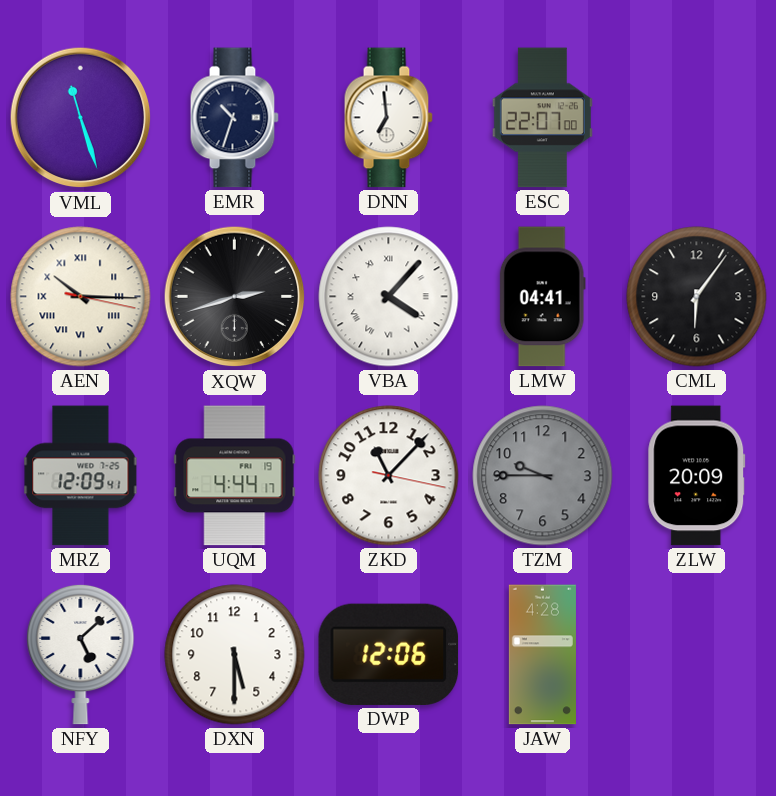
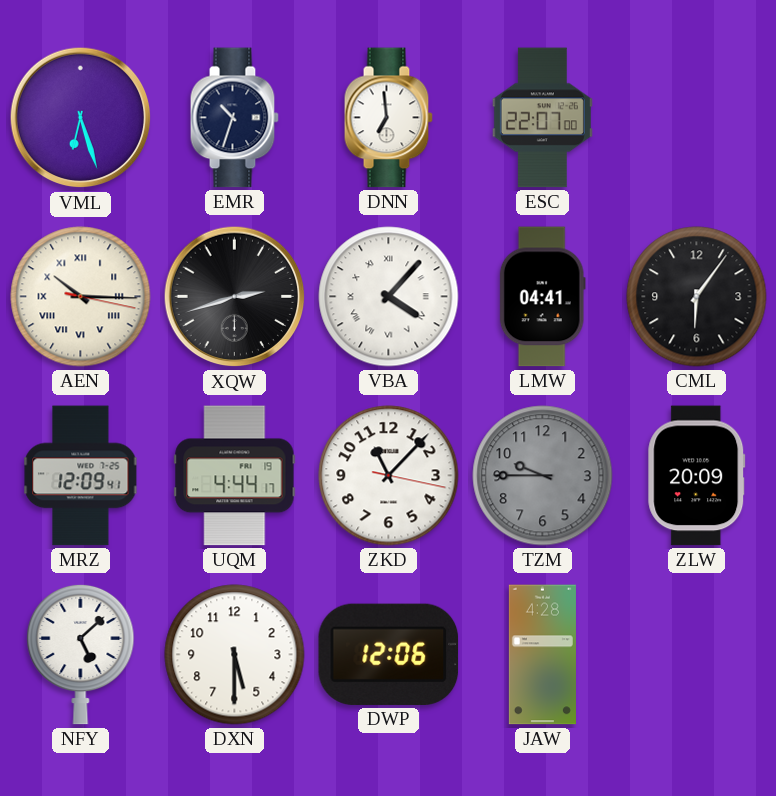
VML: 11:27 -> 6:27 (81, 118)
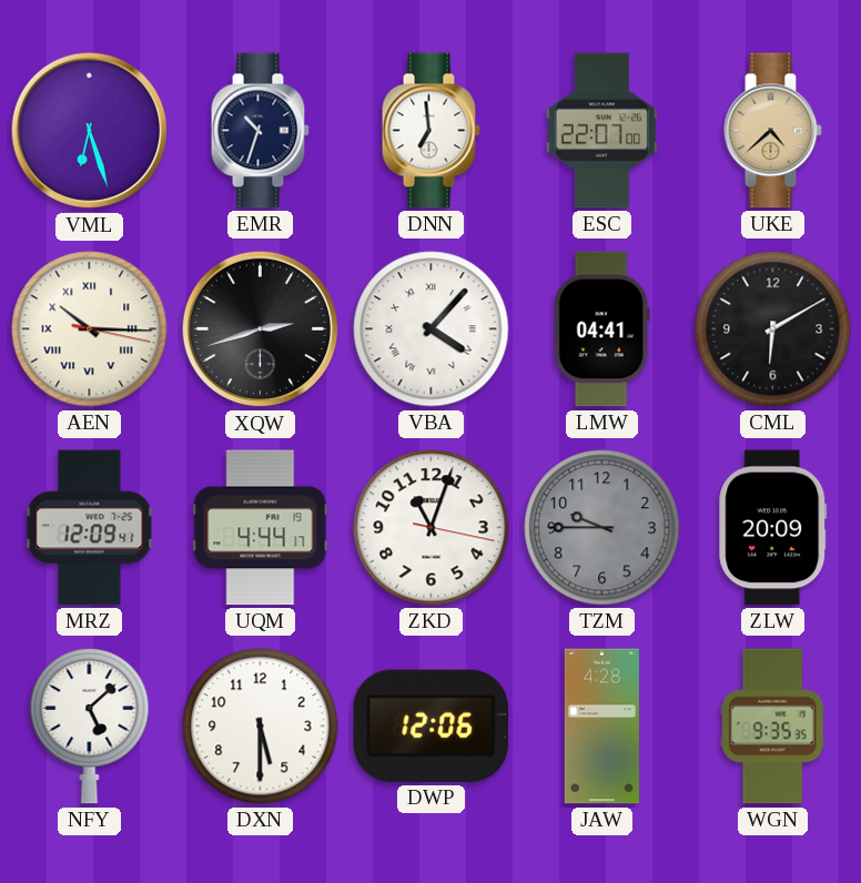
UKE: none -> 4:38 (772, 131)
CML: 6:06 -> 6:10 (773, 329)
ZKD: 11:07 -> 11:03 (432, 528)
WGN: none -> 9:35 (772, 727)
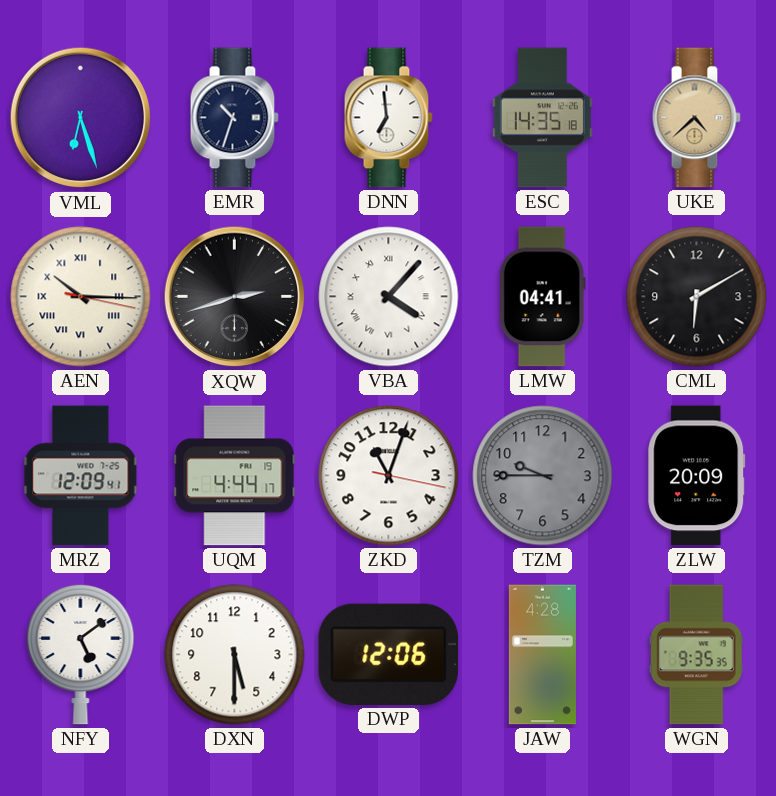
ESC: 22:07 -> 14:35 (542, 118)
NFY: 5:08 -> 5:09 (81, 654)
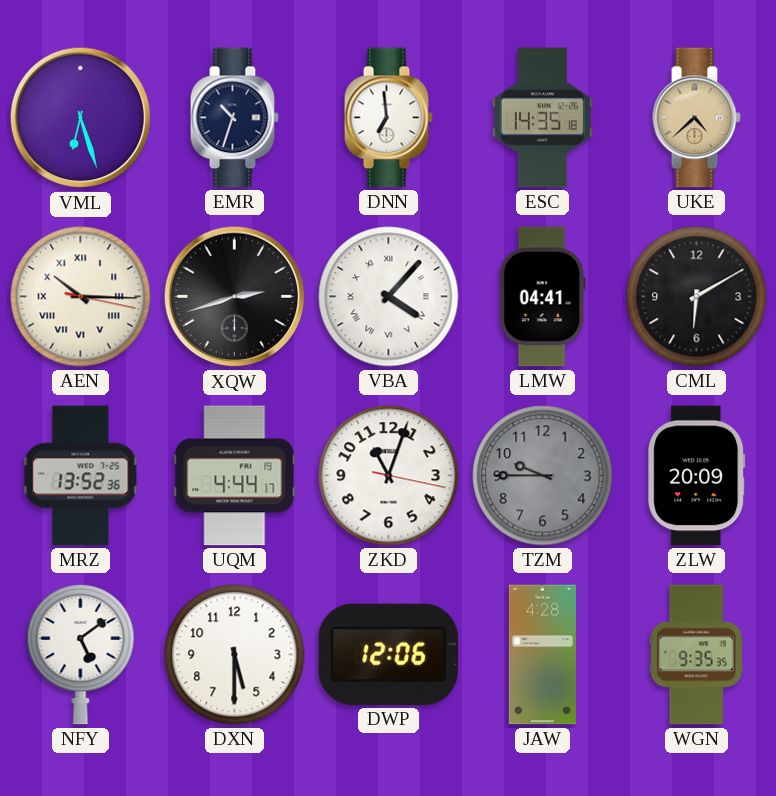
MRZ: 12:09 -> 13:52 (81, 476)
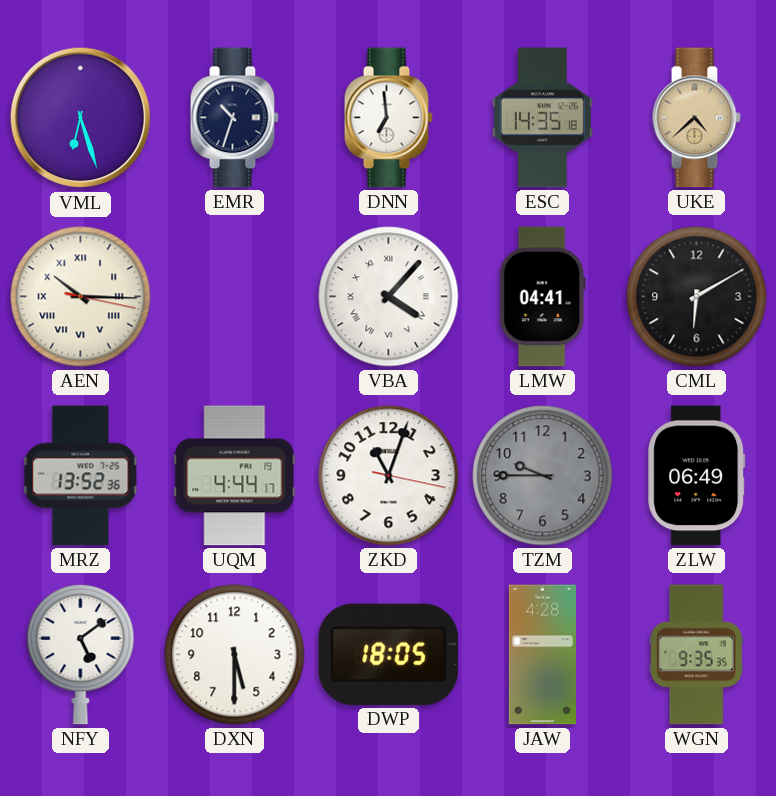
XQW: 2:42 -> none (235, 297)
ZLW: 20:09 -> 06:49 (697, 476)
DWP: 12:06 -> 18:05 (389, 654)
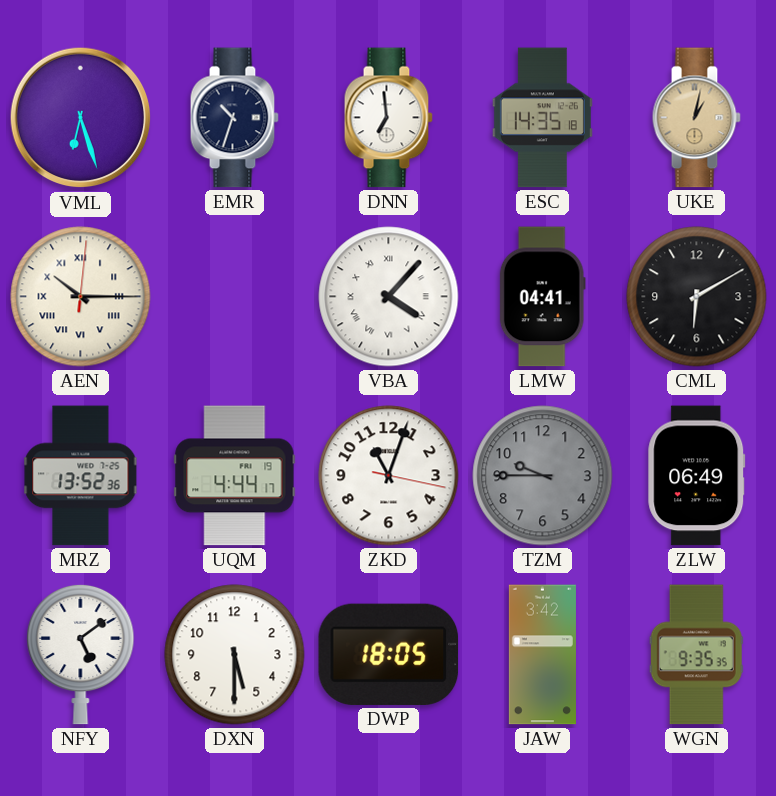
UKE: 4:38 -> 1:02 (696, 118)
AEN: 10:15:17 -> 10:15:01 (81, 297)
JAW: 4:28 -> 3:42 (542, 655)
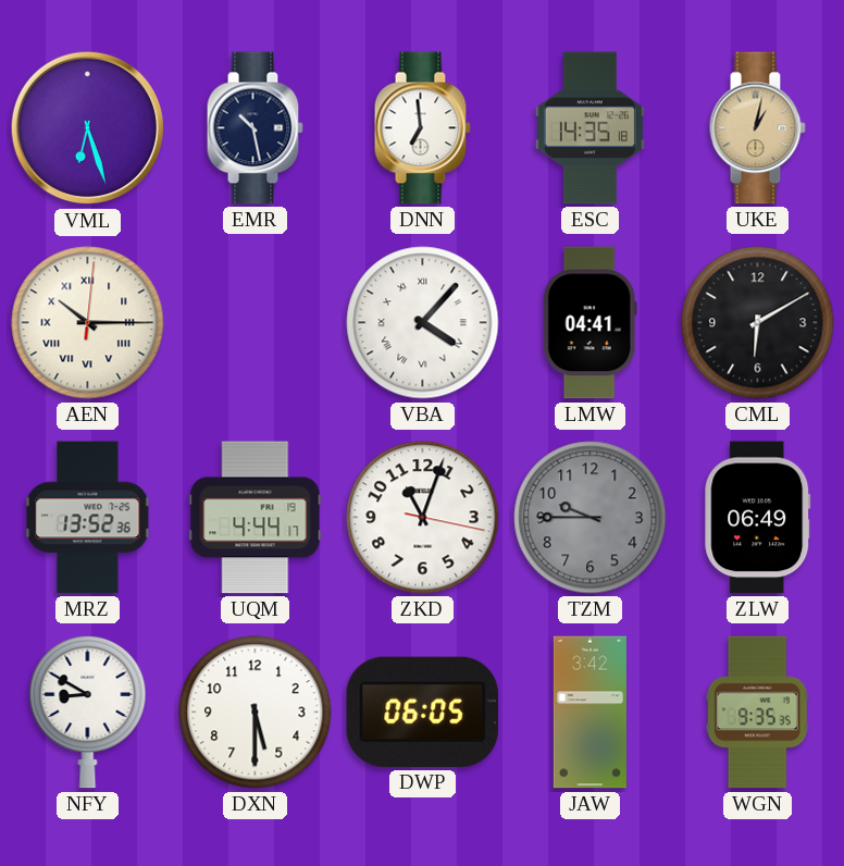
EMR: 10:33 -> 10:28 (255, 128)
NFY: 5:09 -> 8:50 (88, 712)
DWP: 18:05 -> 06:05 (423, 712)
